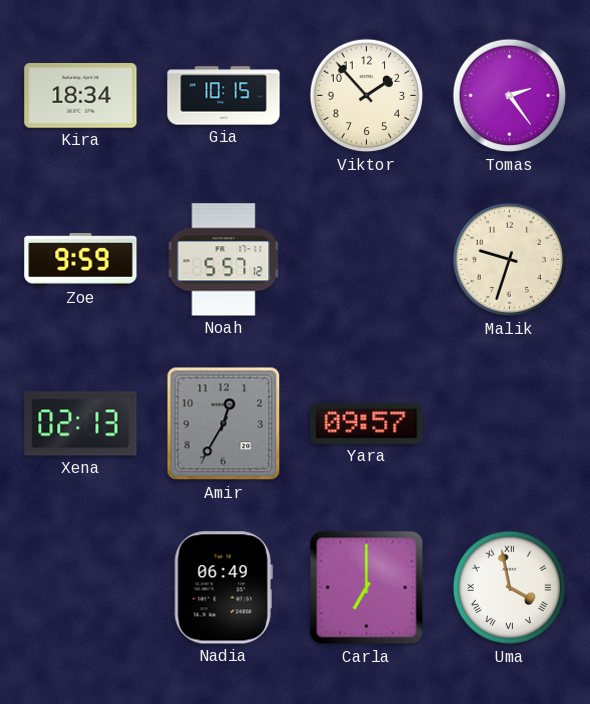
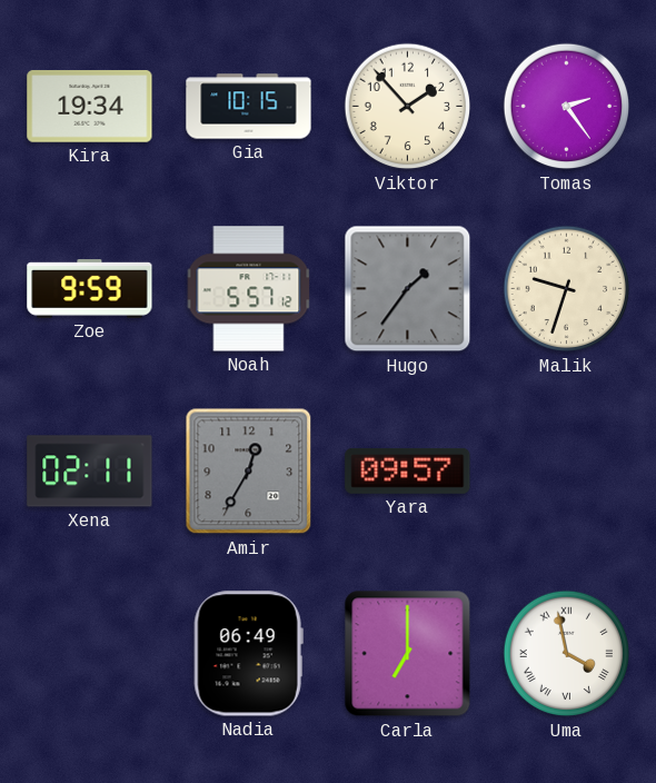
Kira: 18:34 -> 19:34 (90, 107)
Hugo: none -> 1:36 (408, 289)
Xena: 02:13 -> 02:11 (90, 472)
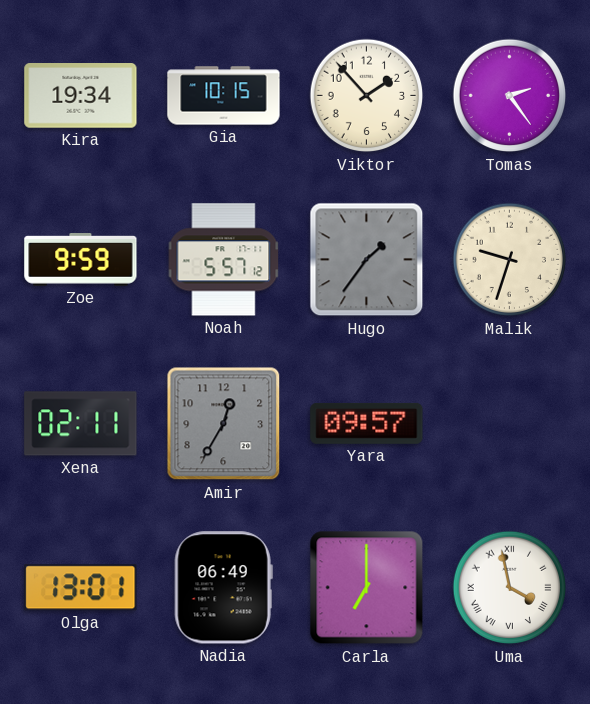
Olga: none -> 13:01 (81, 588)
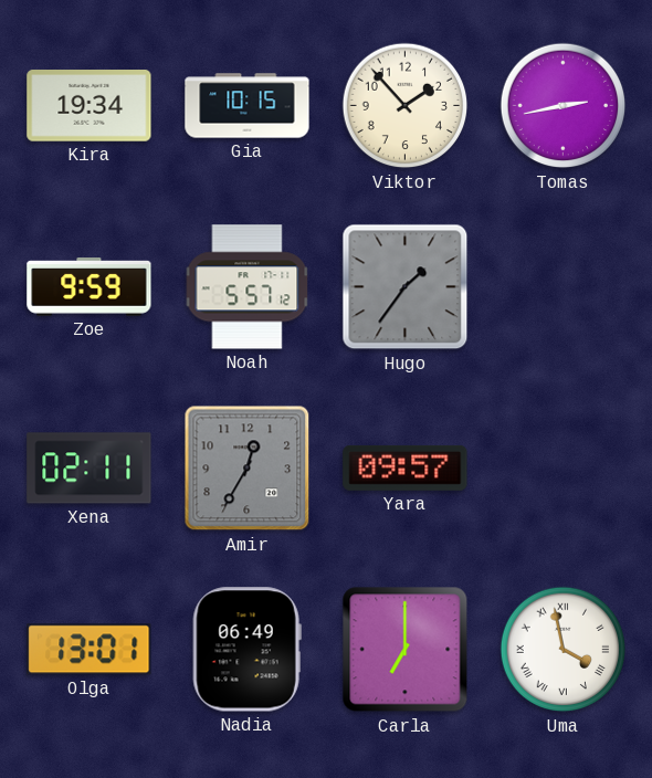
Tomas: 2:24 -> 2:43 (564, 106)
Malik: 9:33 -> none (510, 260)
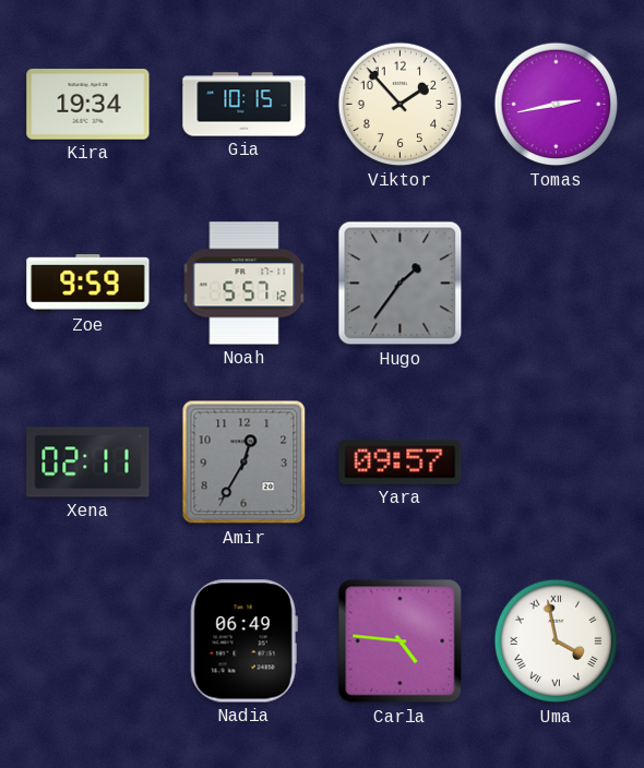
Olga: 13:01 -> none (90, 650)
Carla: 7:00 -> 4:46 (401, 641)
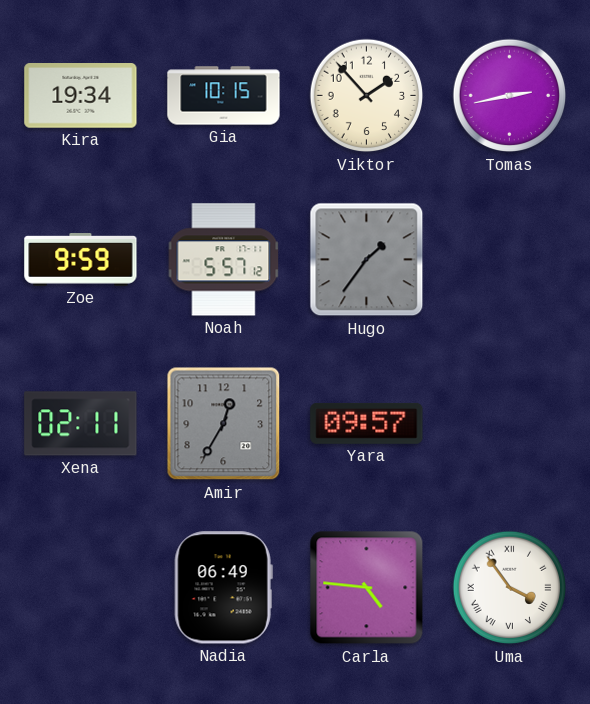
Uma: 3:58 -> 3:54 (510, 588)
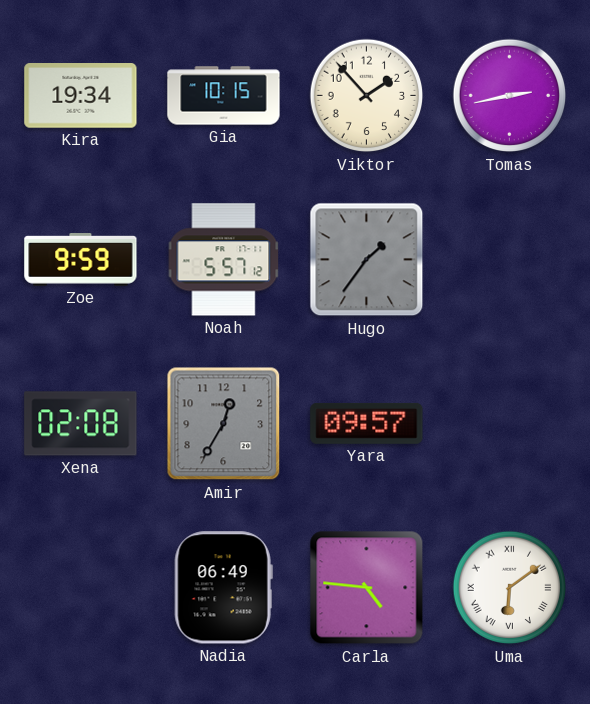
Xena: 02:11 -> 02:08 (81, 424)
Uma: 3:54 -> 6:09 (510, 588)
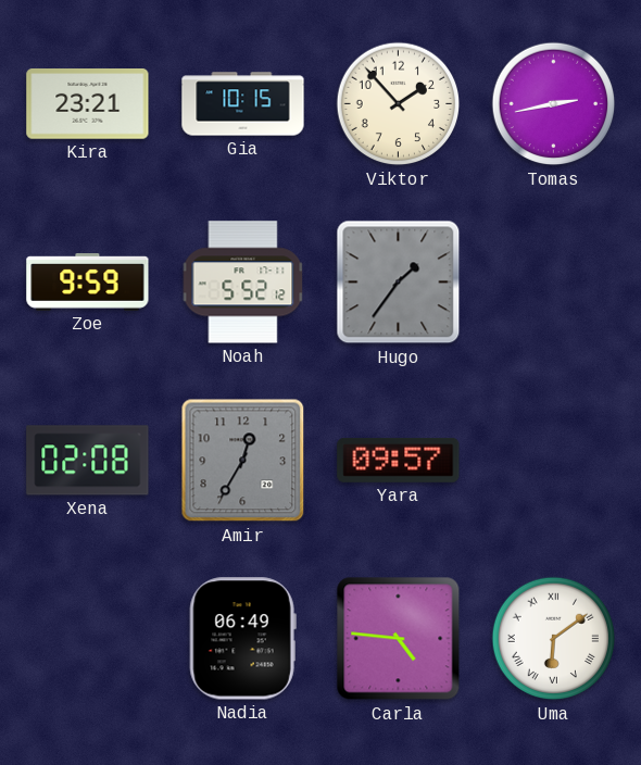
Kira: 19:34 -> 23:21 (88, 104)
Noah: 5:57 -> 5:52 (243, 283)
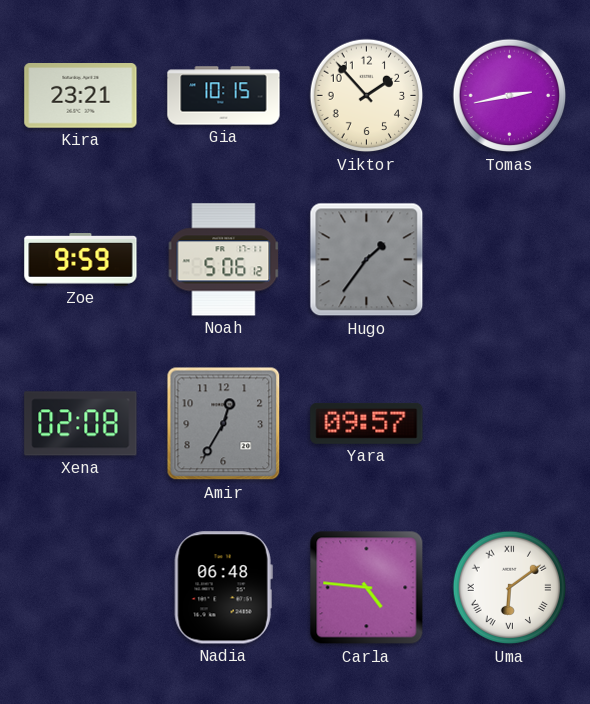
Noah: 5:52 -> 5:06 (224, 260)
Nadia: 06:49 -> 06:48 (223, 588)
